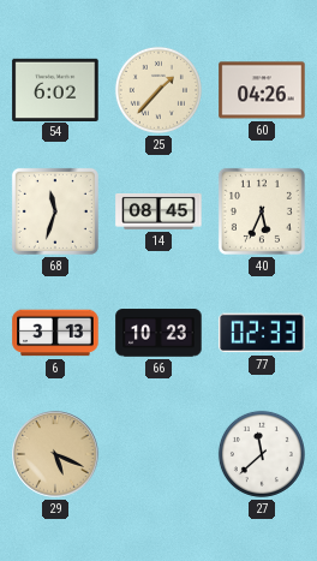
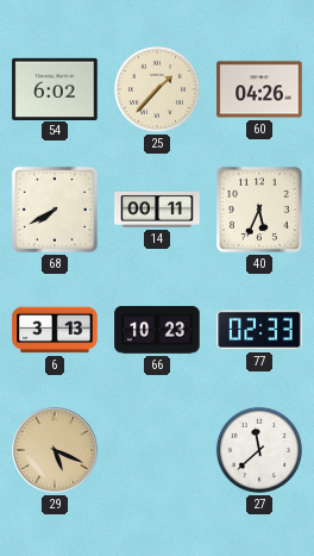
68: 11:33 -> 7:40 (55, 210)
14: 08:45 -> 00:11 (157, 210)
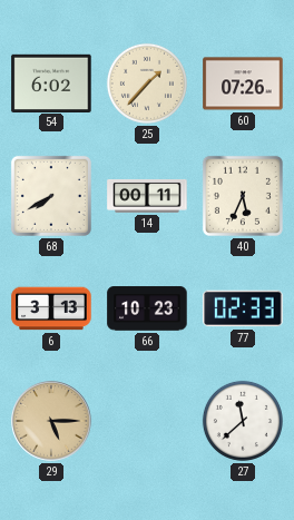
60: 04:26 -> 07:26 (243, 84)
29: 5:19 -> 5:15 (51, 421)
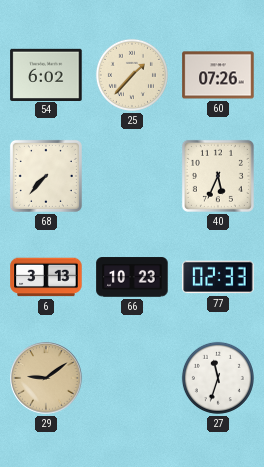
68: 7:40 -> 7:37 (46, 176)
14: 00:11 -> none (147, 196)
29: 5:15 -> 9:09 (46, 378)
27: 11:38 -> 11:33 (218, 378)
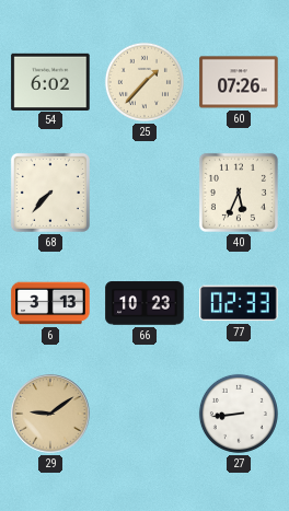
27: 11:33 -> 8:44 (239, 414)
